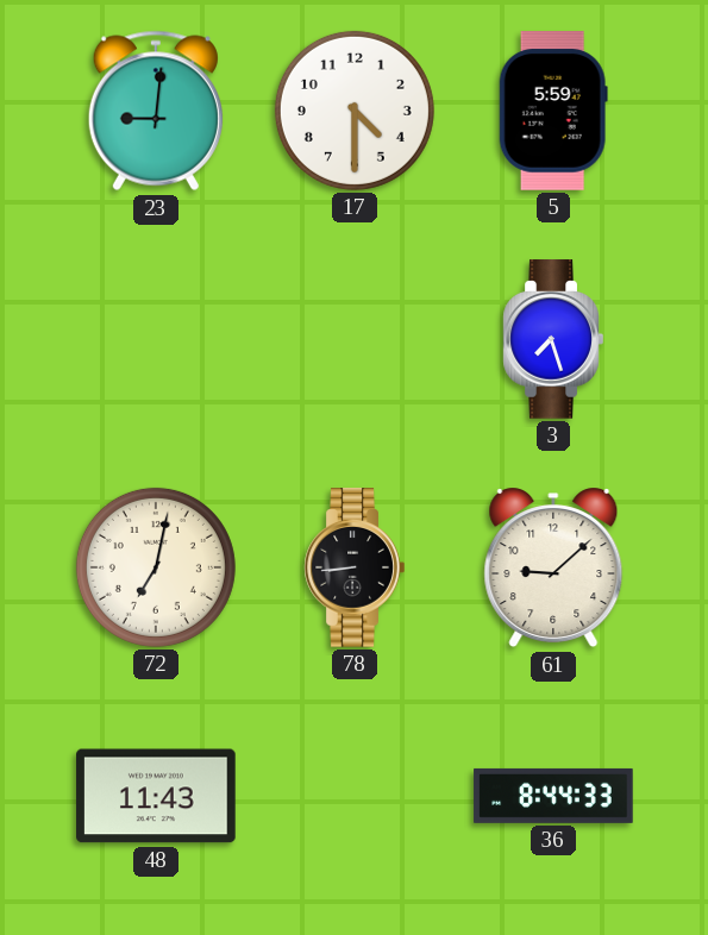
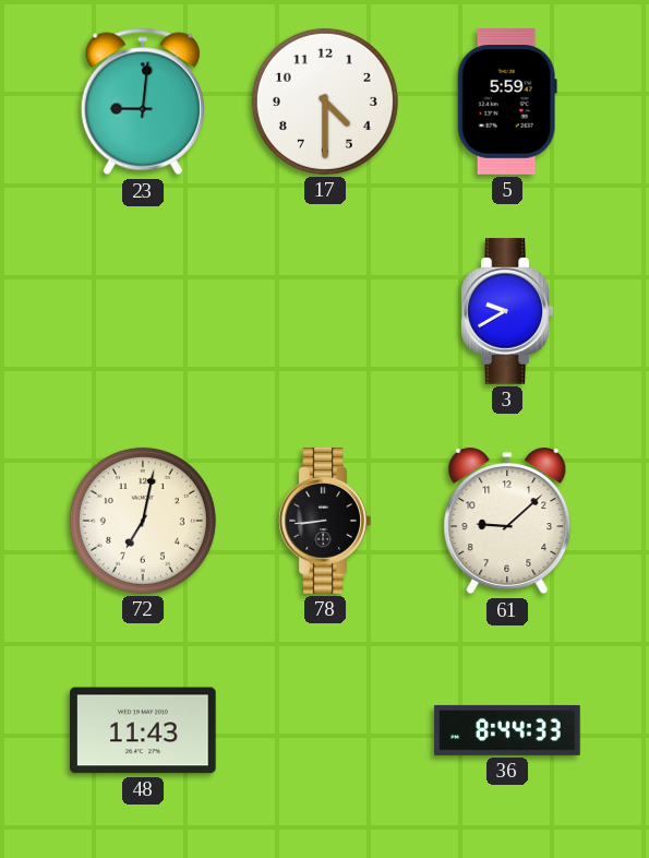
3: 7:27 -> 9:40 (507, 311)
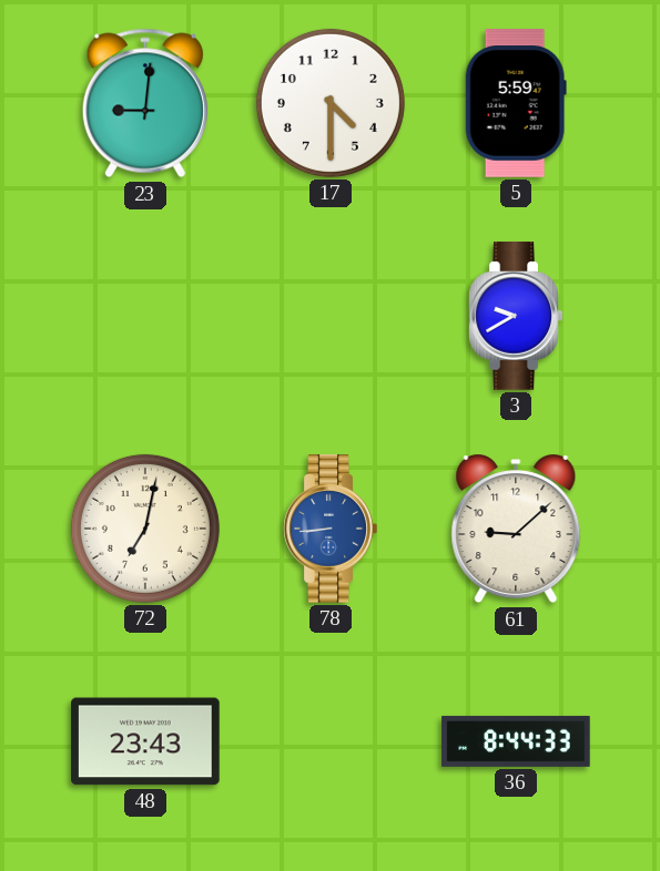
78 dial: black -> blue (331, 529)
48: 11:43 -> 23:43 (145, 741)
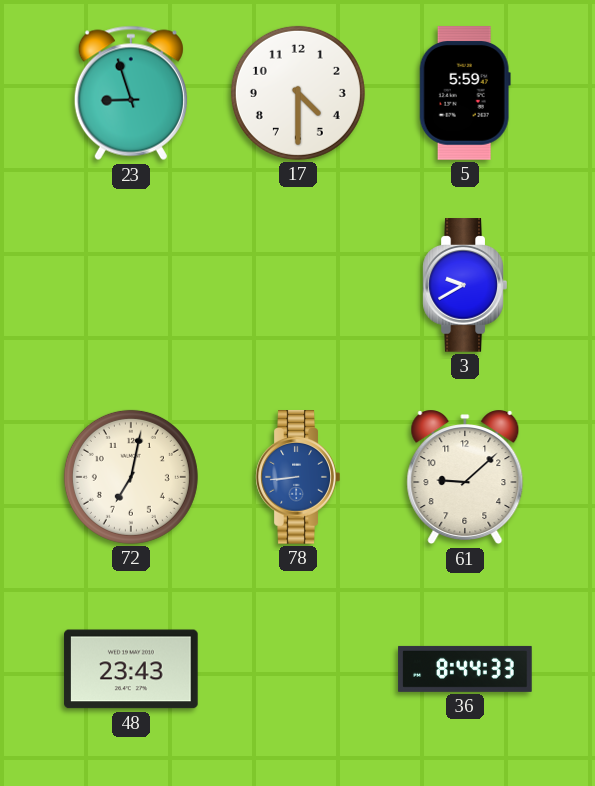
23: 9:01 -> 8:57 (131, 93)
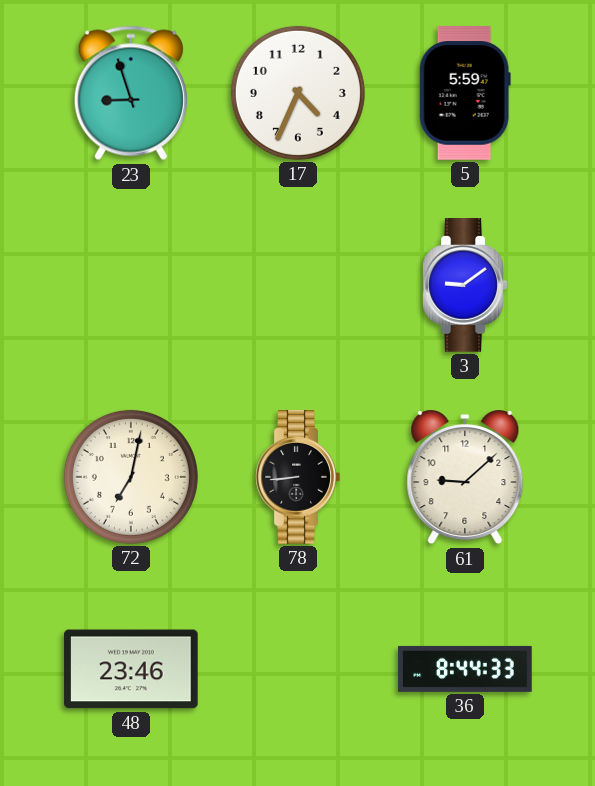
17: 4:30 -> 4:34 (298, 93)
3: 9:40 -> 9:09 (465, 285)
78 dial: blue -> black (298, 477)
48: 23:43 -> 23:46 (131, 669)
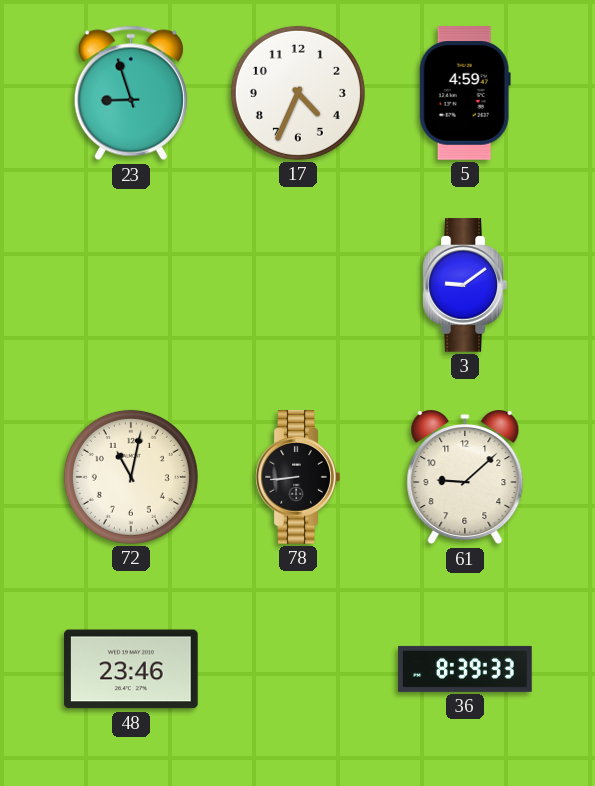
5: 5:59 -> 4:59 (465, 93)
72: 7:02 -> 11:02 (131, 477)
36: 8:44 -> 8:39 (465, 669)
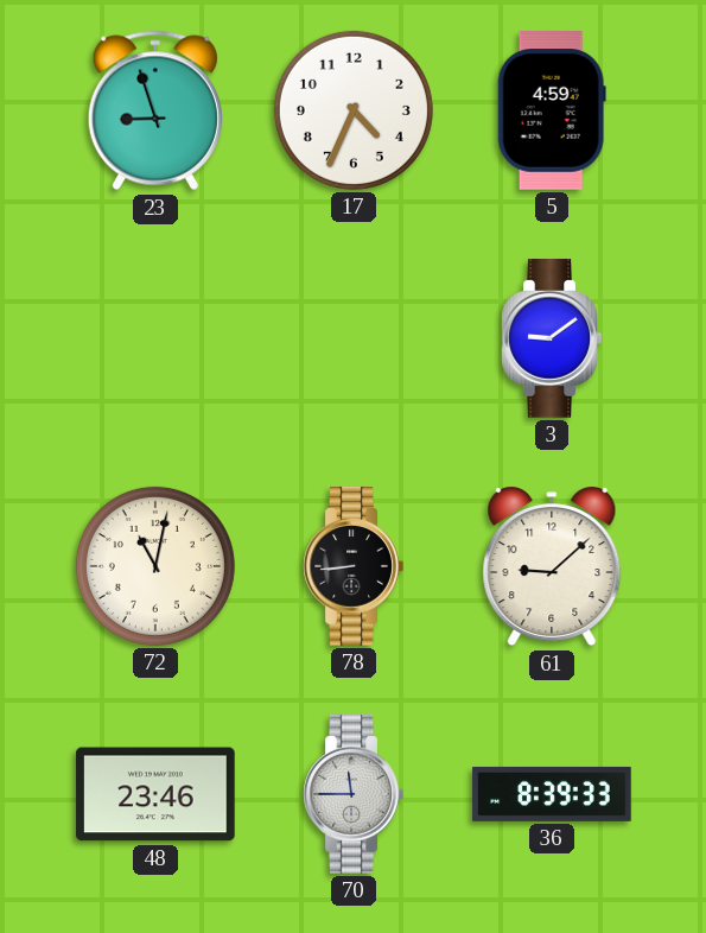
70: none -> 11:45 (354, 794)
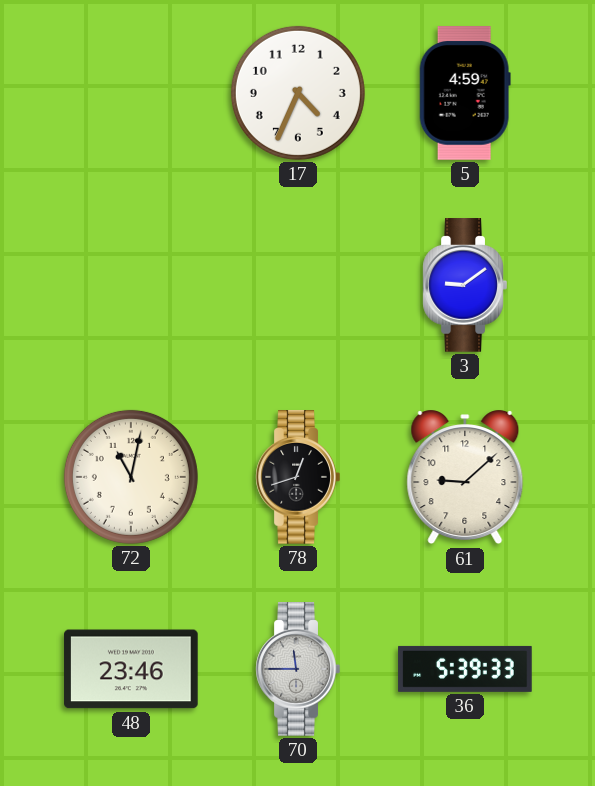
23: 8:57 -> none (155, 110)
78: 8:44 -> 12:42 (298, 477)
36: 8:39 -> 5:39 (465, 669)
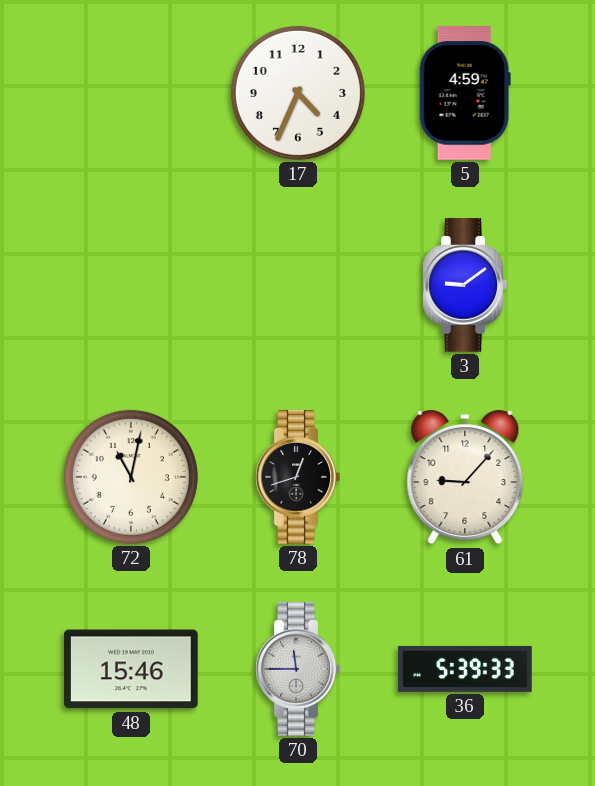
61: 9:08 -> 9:07 (465, 477)
48: 23:46 -> 15:46 (131, 669)
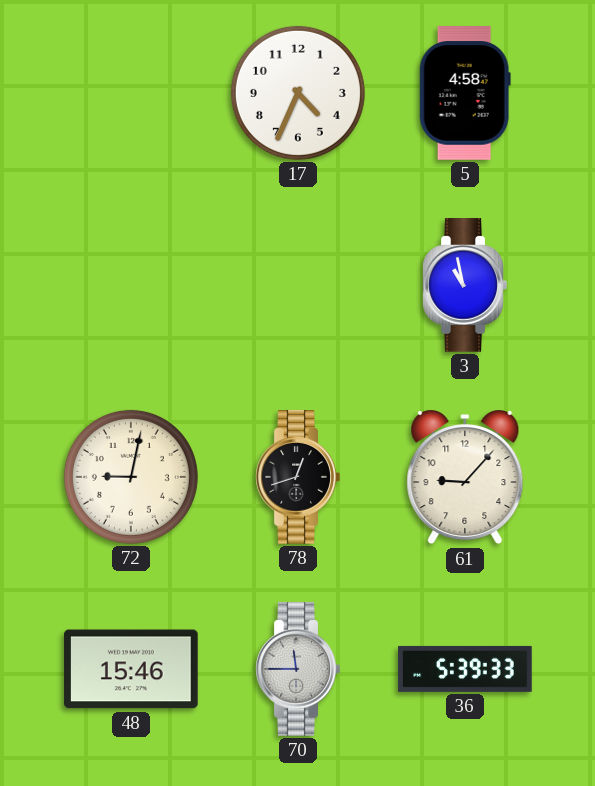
5: 4:59 -> 4:58 (465, 93)
3: 9:09 -> 10:58 (465, 285)
72: 11:02 -> 9:02 (131, 477)
